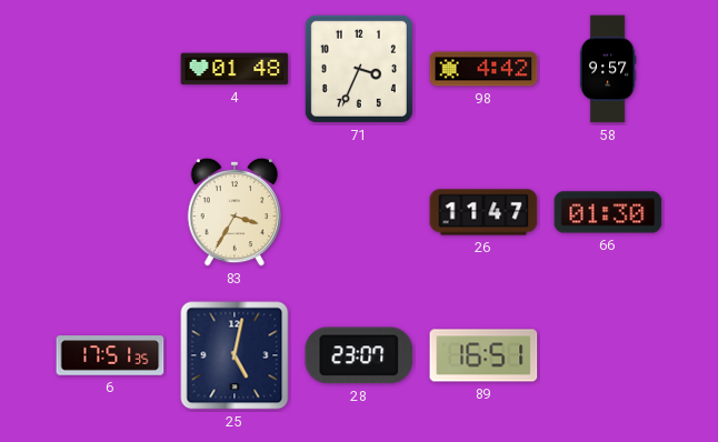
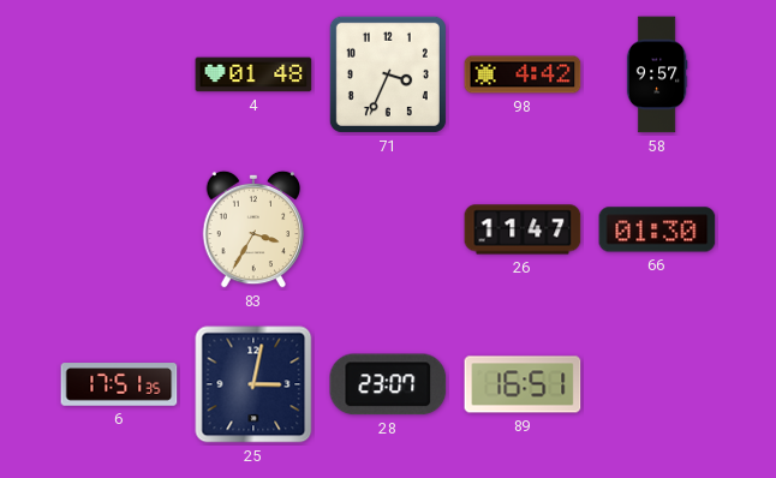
25: 5:02 -> 3:02 (253, 384)
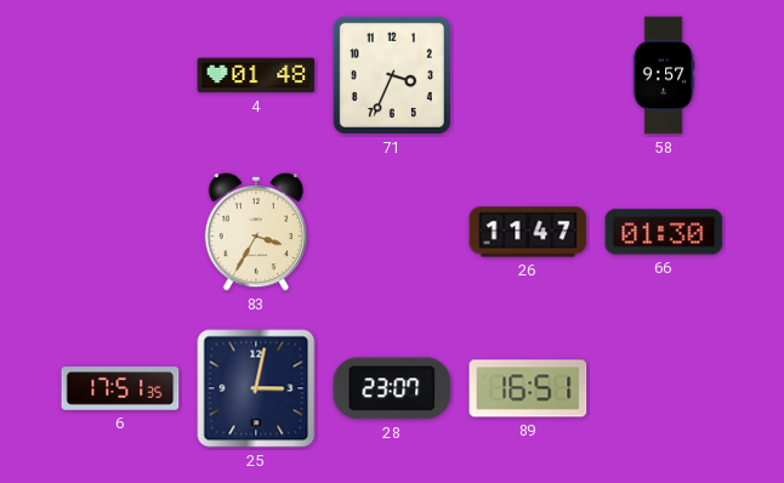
98: 4:42 -> none (523, 74)
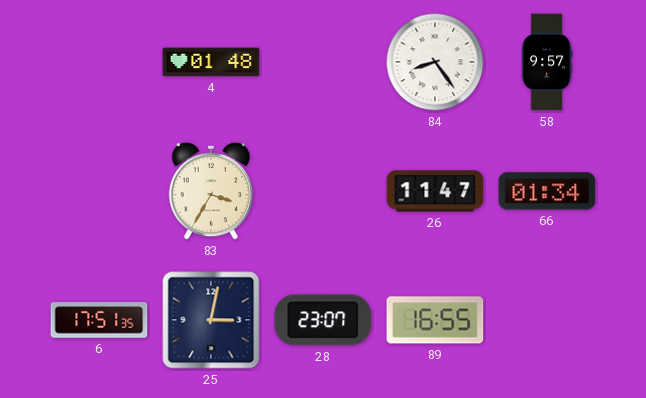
71: 3:34 -> none (392, 75)
84: none -> 8:24 (435, 62)
66: 01:30 -> 01:34 (547, 191)
89: 16:51 -> 16:55 (435, 320)
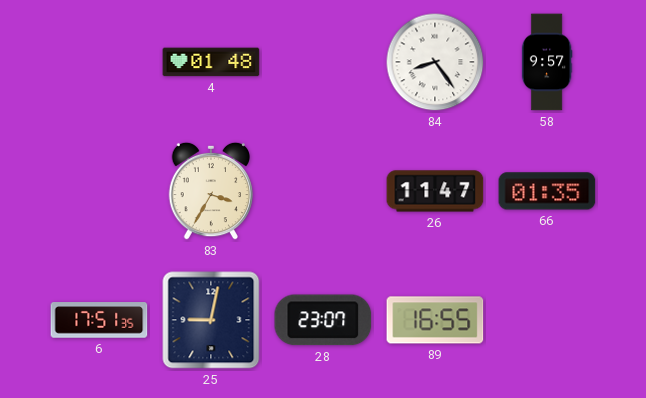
66: 01:34 -> 01:35 (547, 191)
25: 3:02 -> 9:02 (211, 320)
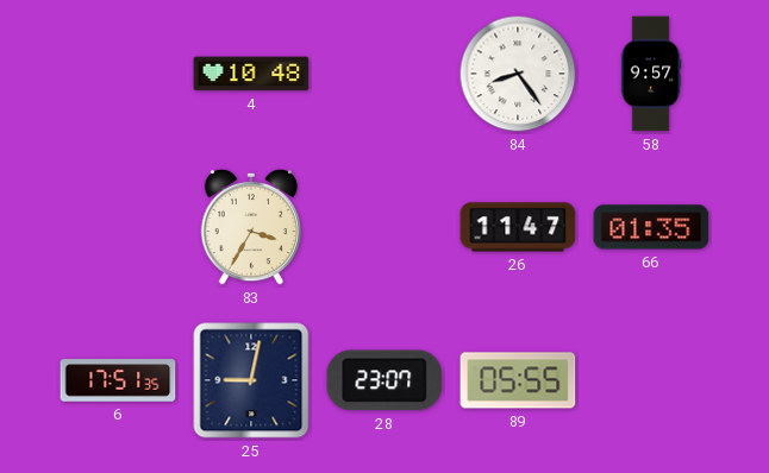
4: 01:48 -> 10:48 (251, 74)
89: 16:55 -> 05:55 (518, 380)
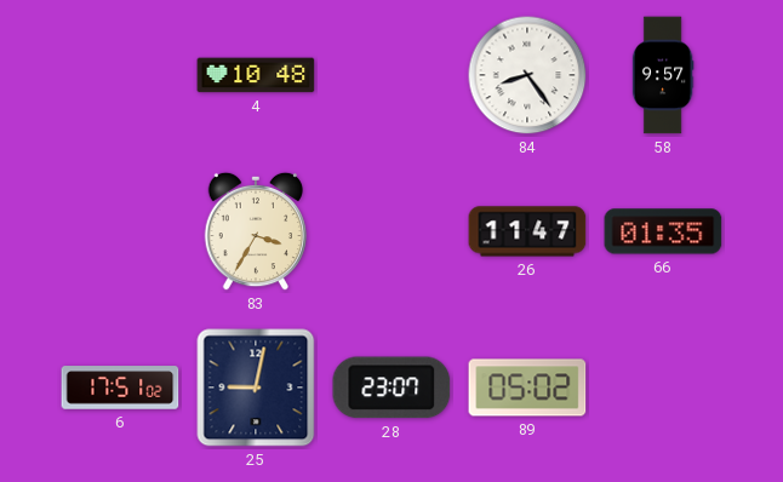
6: 17:51:35 -> 17:51:02 (120, 388)
89: 05:55 -> 05:02 (527, 388)
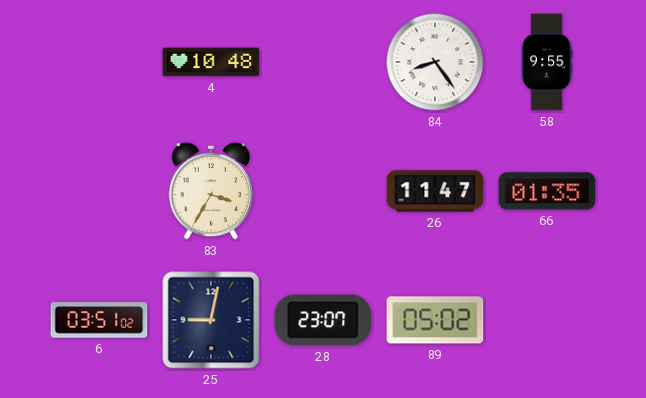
58: 9:57 -> 9:55 (547, 62)
6: 17:51 -> 03:51 (99, 320)
